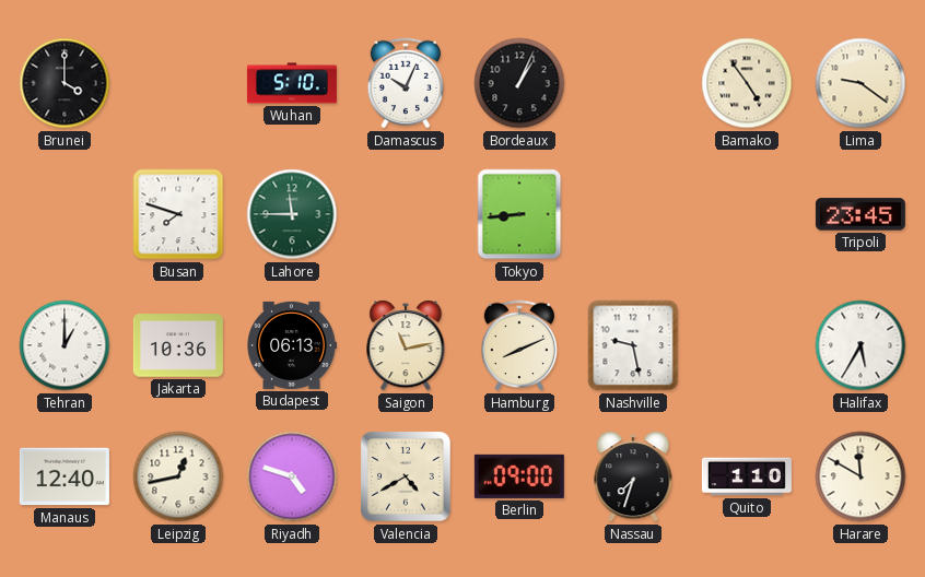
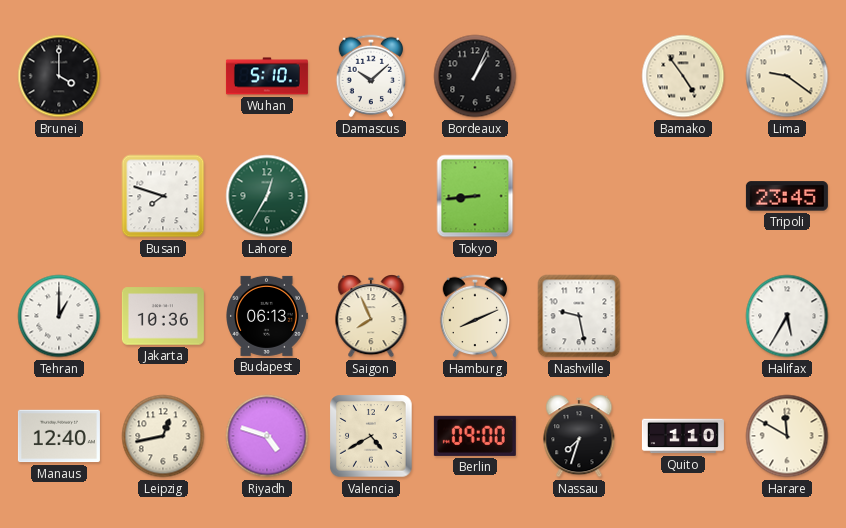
Damascus: 10:04 -> 10:08 (371, 76)
Lahore: 11:45 -> 12:35 (267, 196)
Saigon: 11:13 -> 7:56 (371, 316)
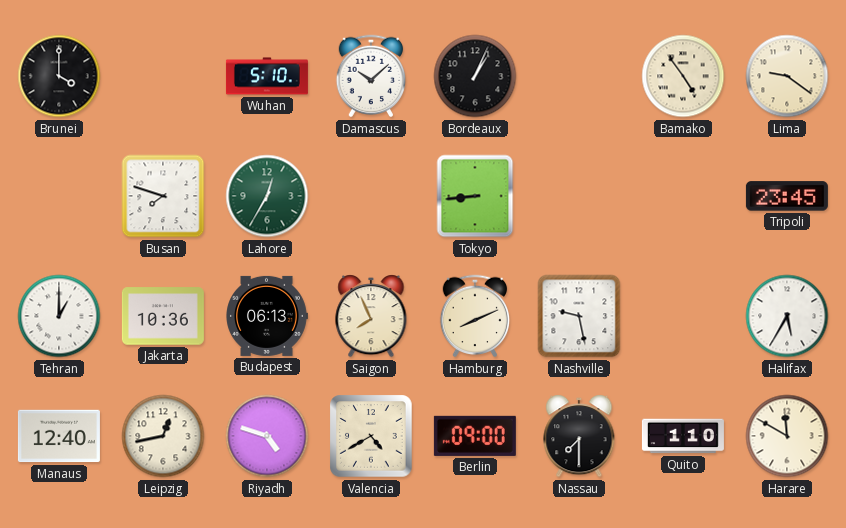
Nassau: 7:33 -> 7:30 (579, 436)
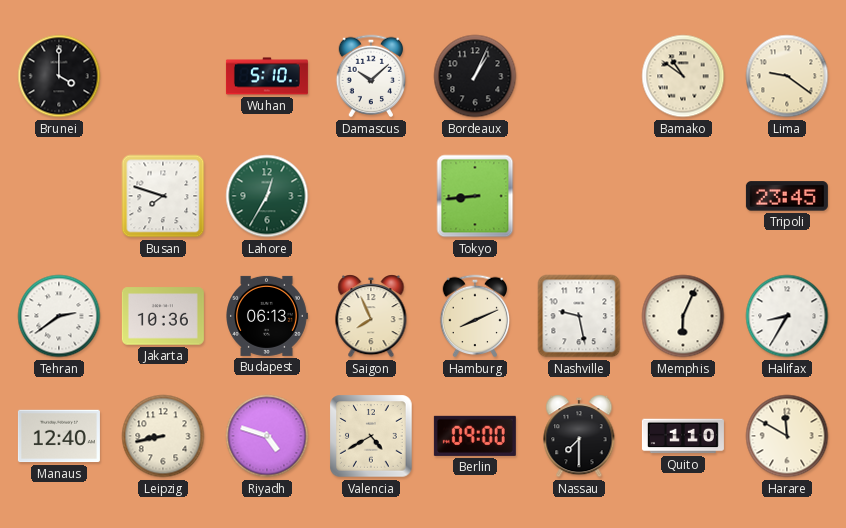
Bamako: 4:54 -> 10:51 (683, 76)
Tehran: 1:00 -> 2:39 (59, 316)
Memphis: none -> 6:04 (683, 316)
Halifax: 5:35 -> 8:35 (787, 316)
Leipzig: 12:43 -> 8:43 (163, 436)
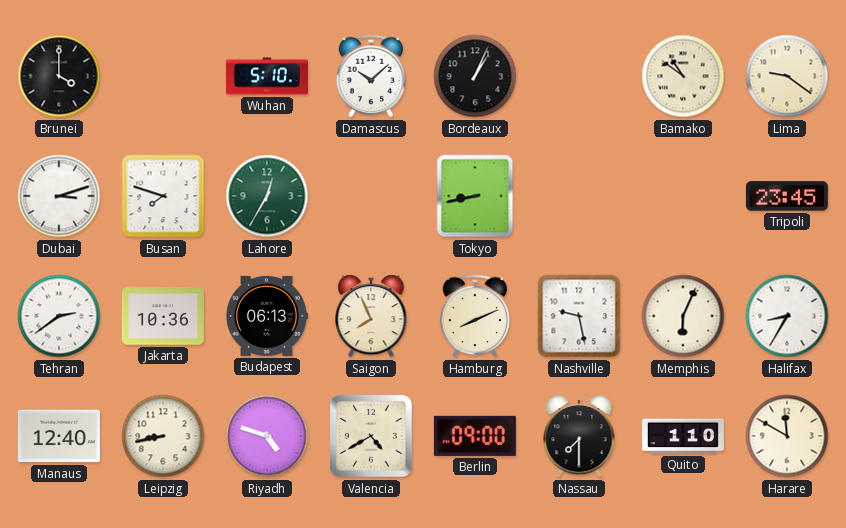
Dubai: none -> 3:12 (59, 196)
Tokyo: 8:44 -> 8:43 (475, 196)
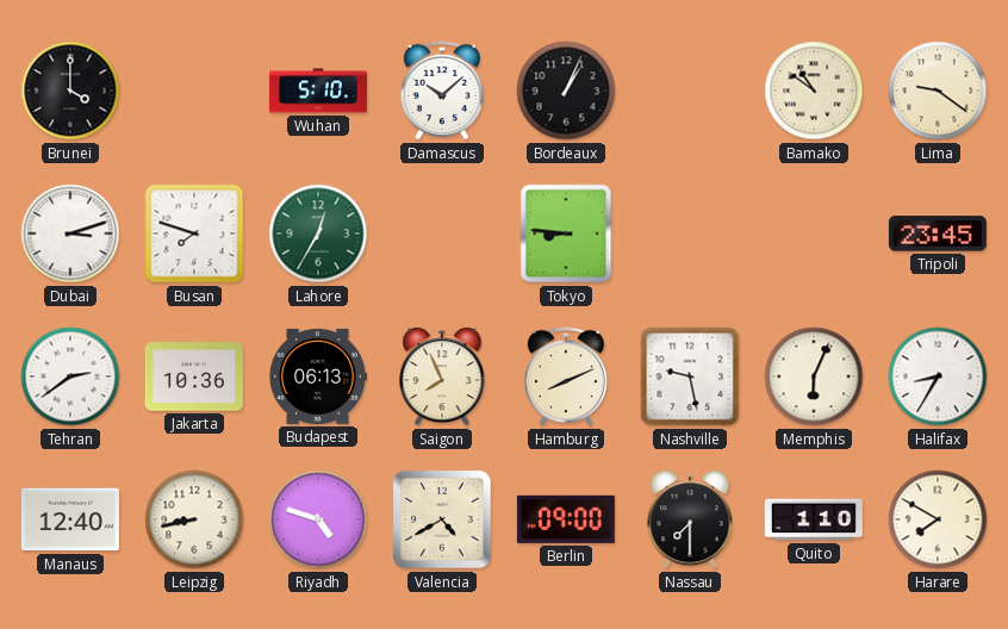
Tokyo: 8:43 -> 8:46 (566, 233)
Harare: 11:50 -> 7:50 (938, 519)
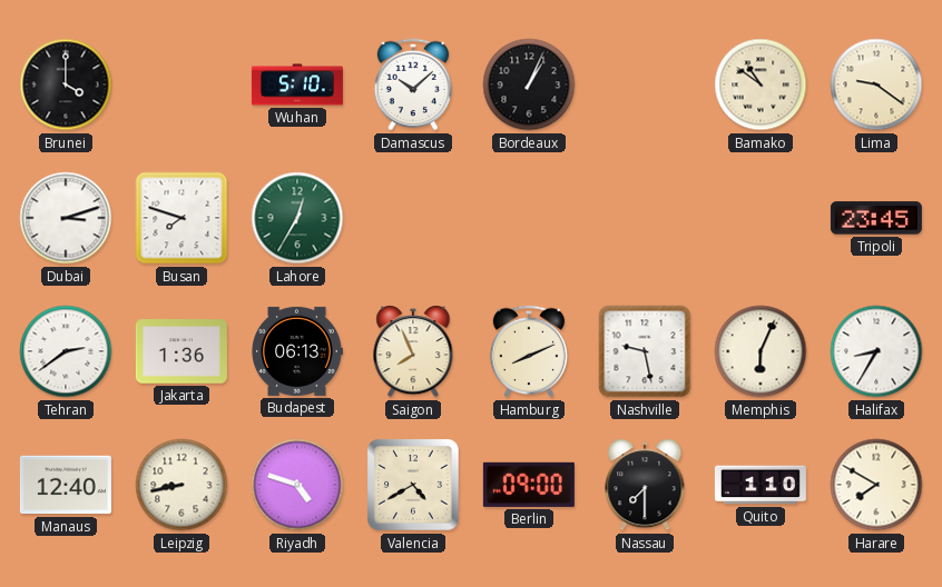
Tokyo: 8:46 -> none (566, 233)
Jakarta: 10:36 -> 1:36 (181, 351)
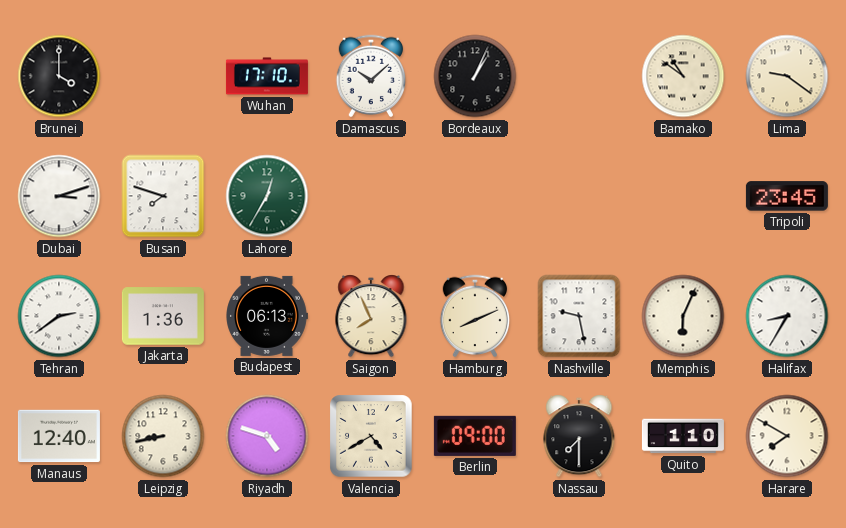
Wuhan: 5:10 -> 17:10 (267, 76)
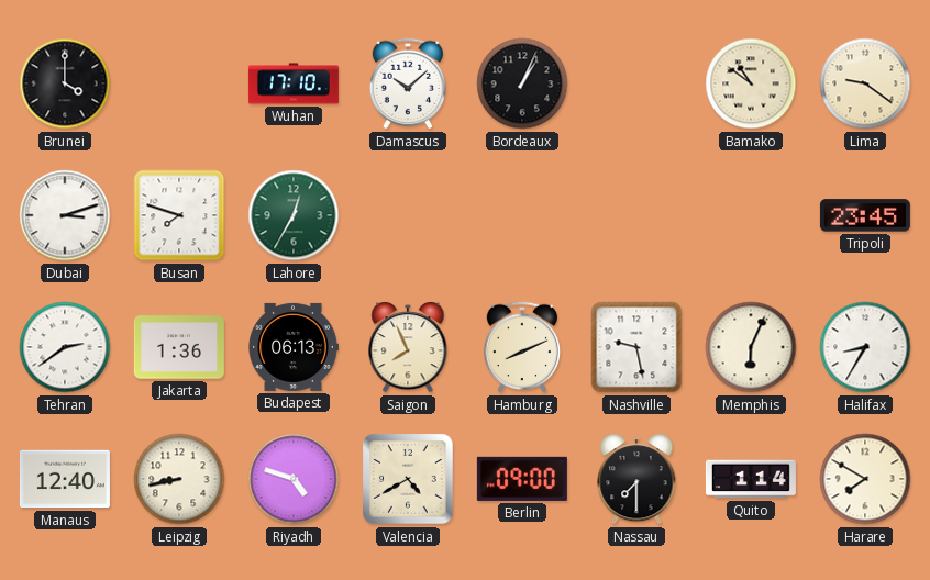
Quito: 1:10 -> 1:14 (751, 479)
